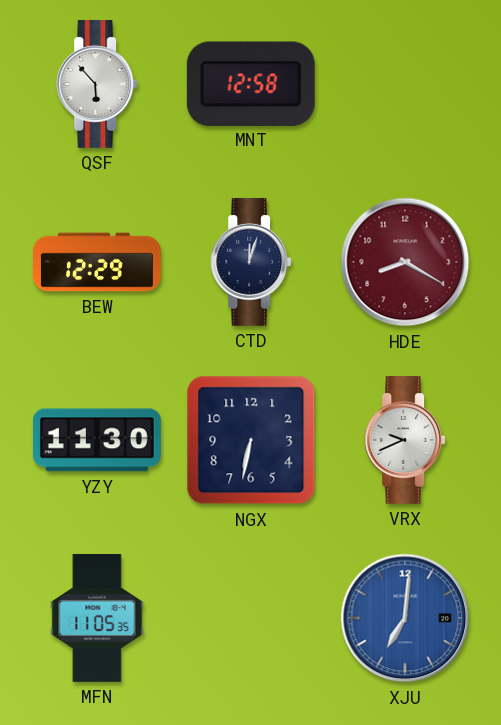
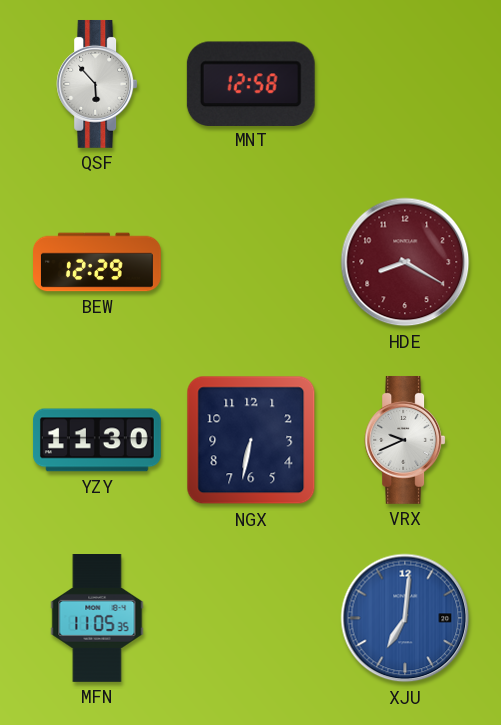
CTD: 12:03 -> none (251, 262)
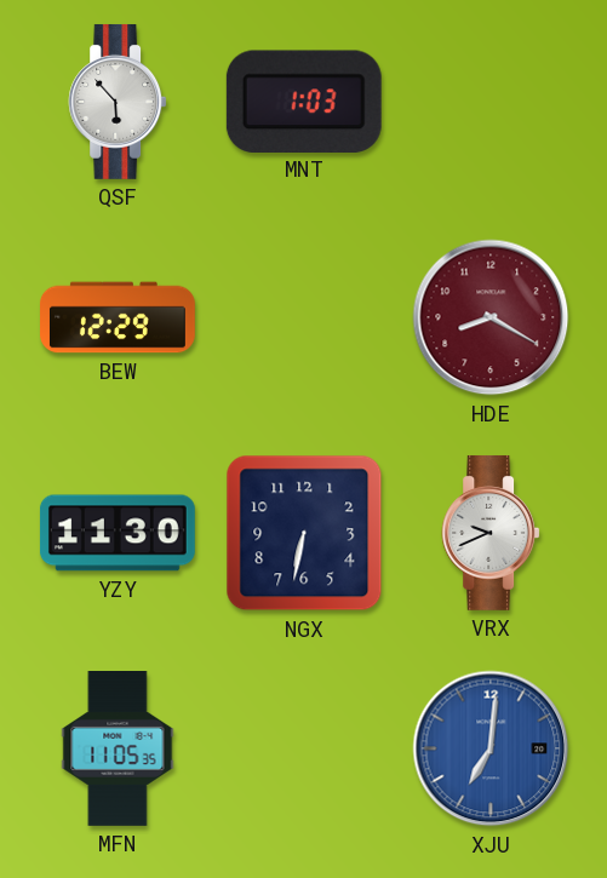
MNT: 12:58 -> 1:03 (304, 101)
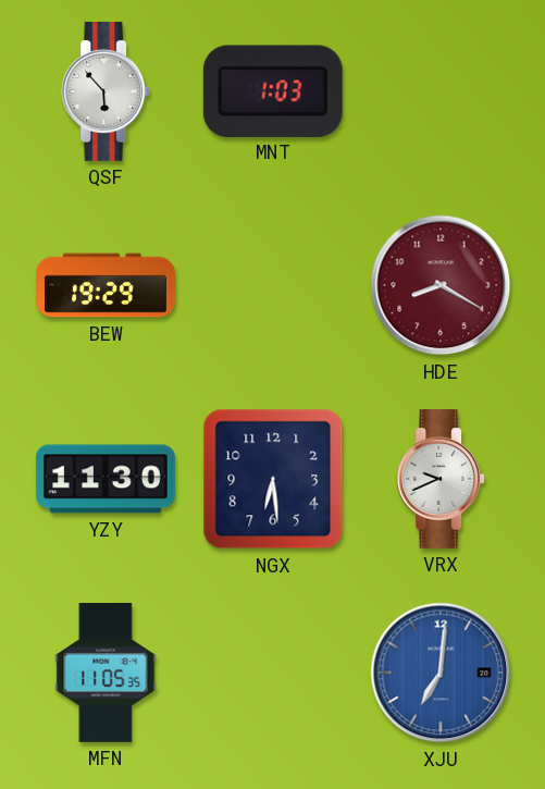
BEW: 12:29 -> 19:29 (107, 285)
NGX: 6:32 -> 6:29 (273, 479)
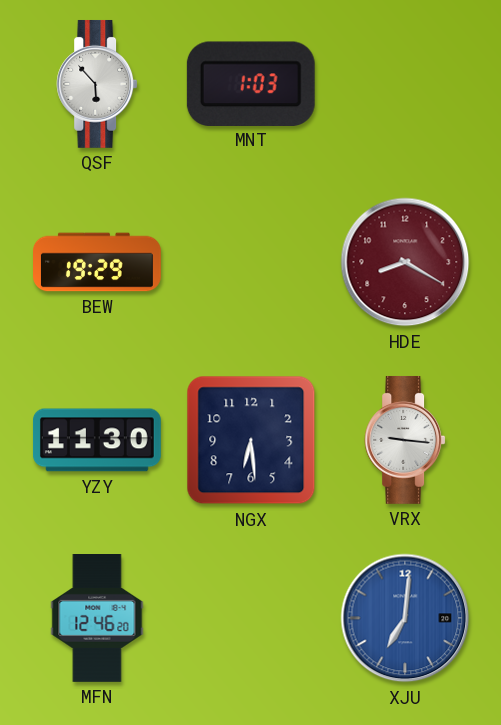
VRX: 9:41 -> 9:16 (405, 440)
MFN: 11:05 -> 12:46 (97, 619)
